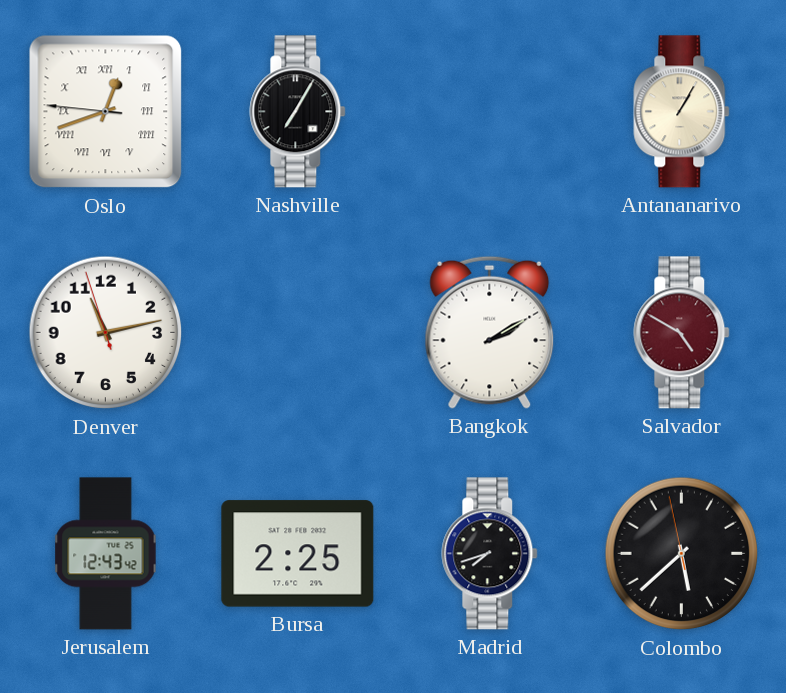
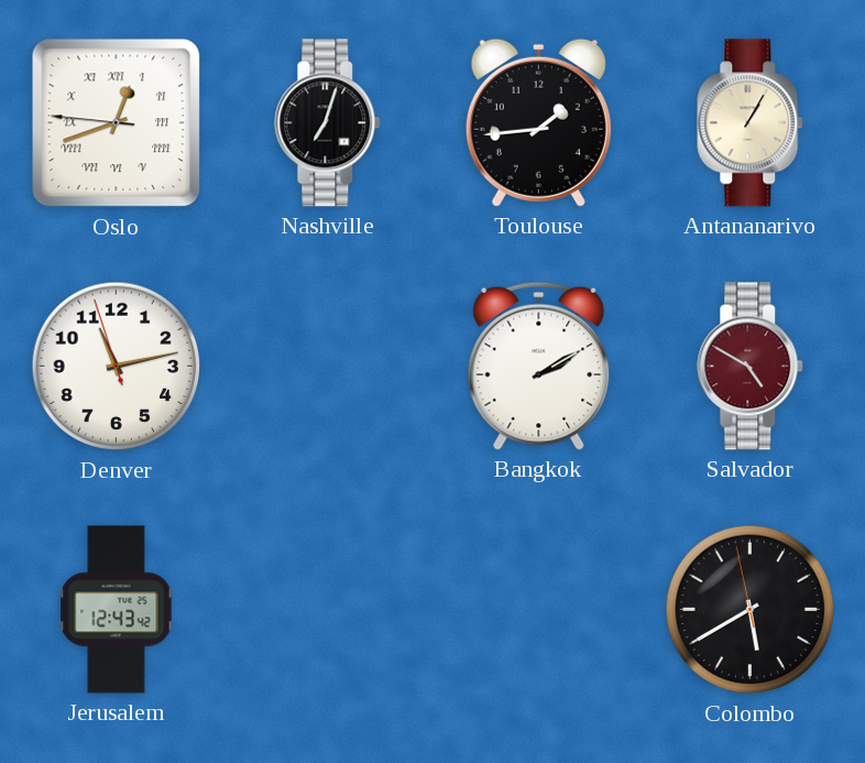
Nashville: 7:05 -> 7:03 (328, 123)
Toulouse: none -> 1:44 (538, 122)
Bursa: 2:25 -> none (298, 554)
Madrid: 7:42 -> none (490, 554)
Colombo: 5:37 -> 5:39 (751, 610)
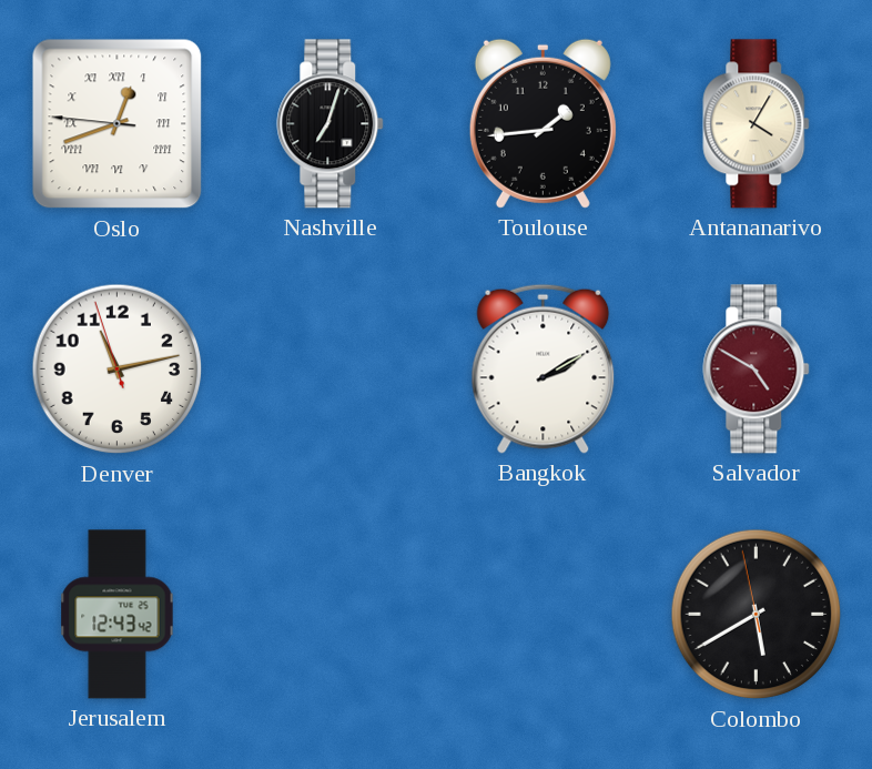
Antananarivo: 1:05 -> 4:05 (757, 124)
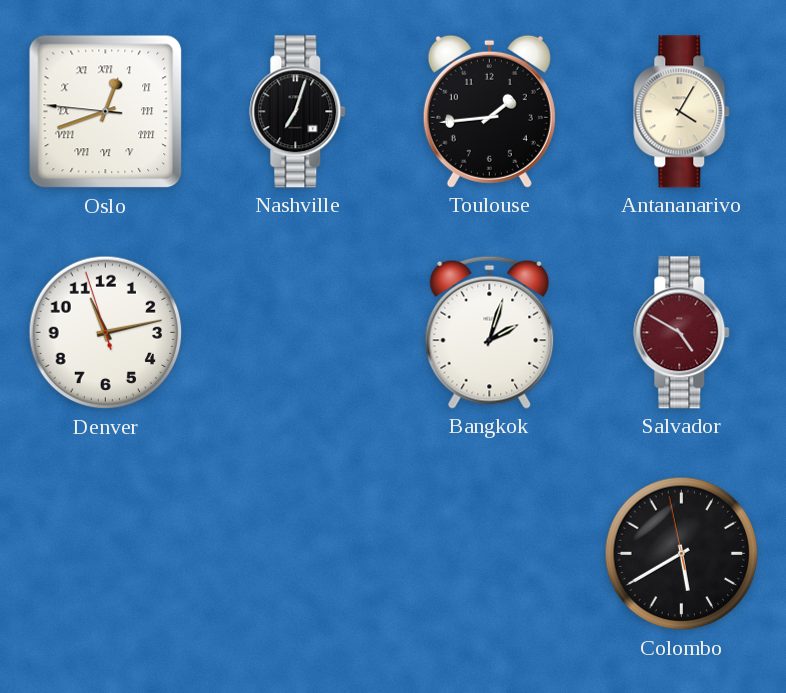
Bangkok: 2:10 -> 2:03 (490, 332)
Jerusalem: 12:43 -> none (118, 615)
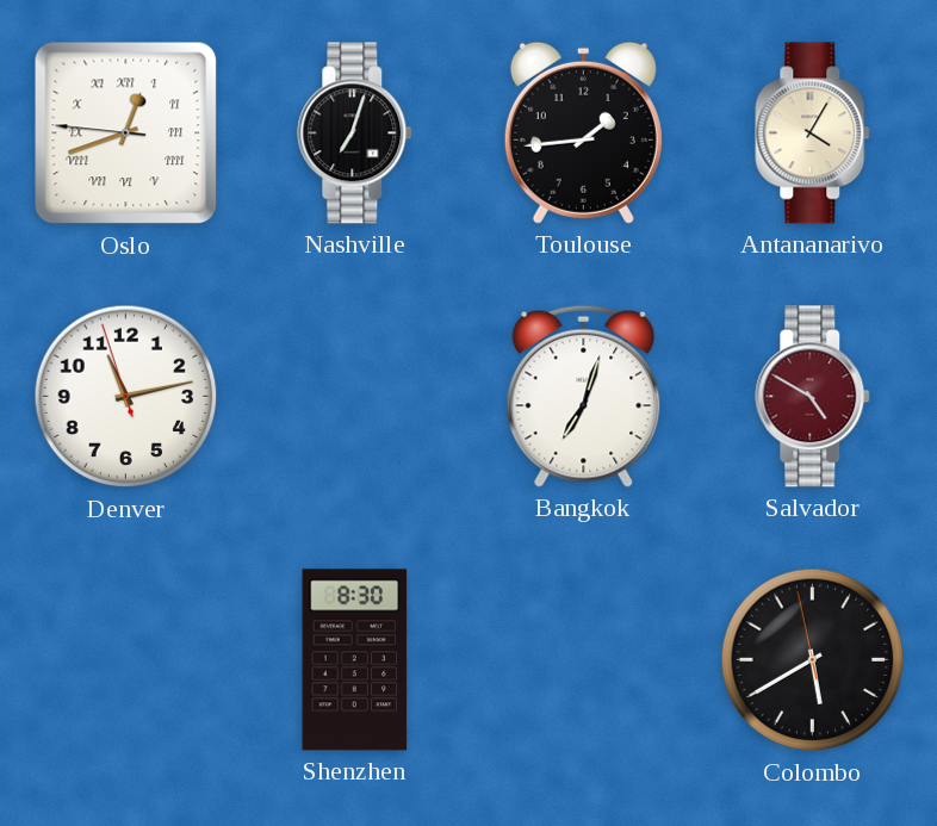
Bangkok: 2:03 -> 7:03 (584, 396)
Shenzhen: none -> 8:30 (355, 660)
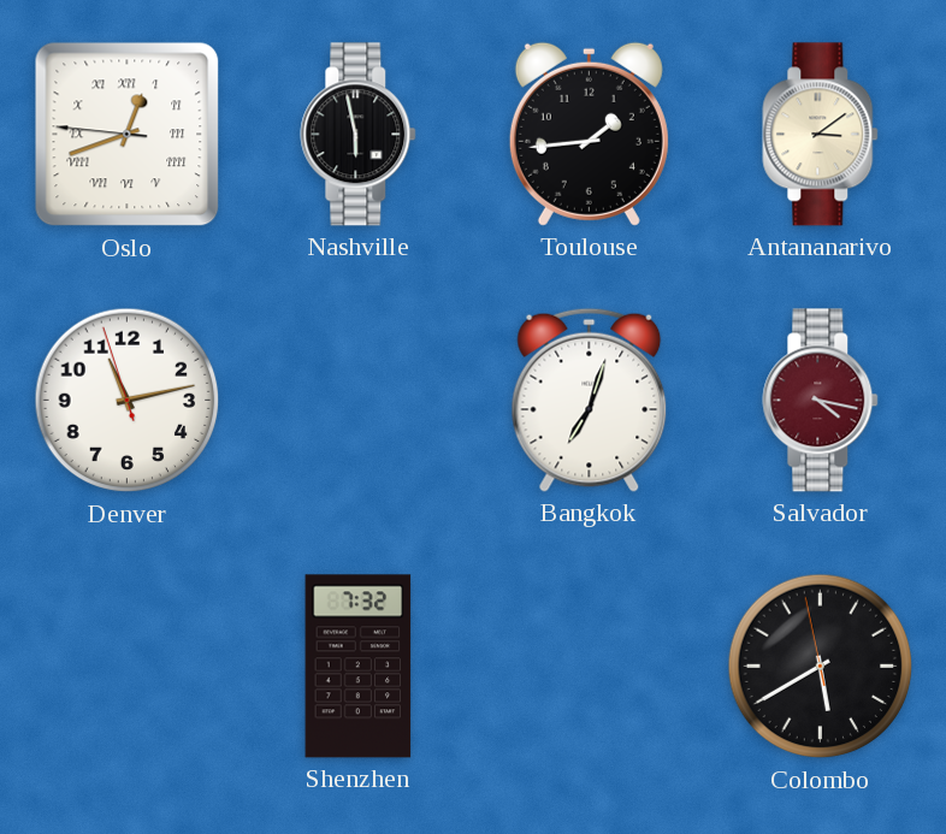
Nashville: 7:03 -> 5:58 (359, 135)
Antananarivo: 4:05 -> 3:09 (821, 135)
Salvador: 4:50 -> 4:17 (821, 401)
Shenzhen: 8:30 -> 7:32 (359, 667)
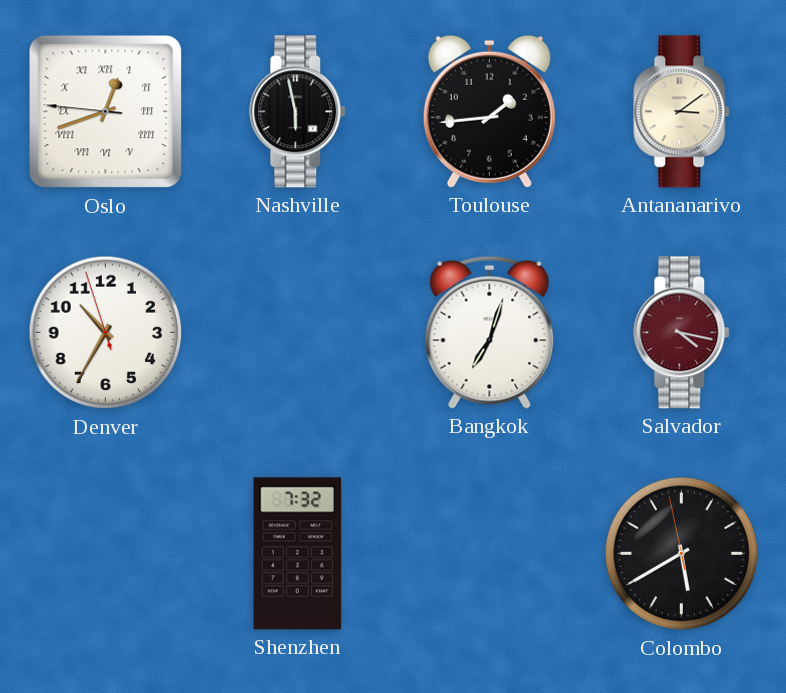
Denver: 11:12 -> 10:34 (106, 333)
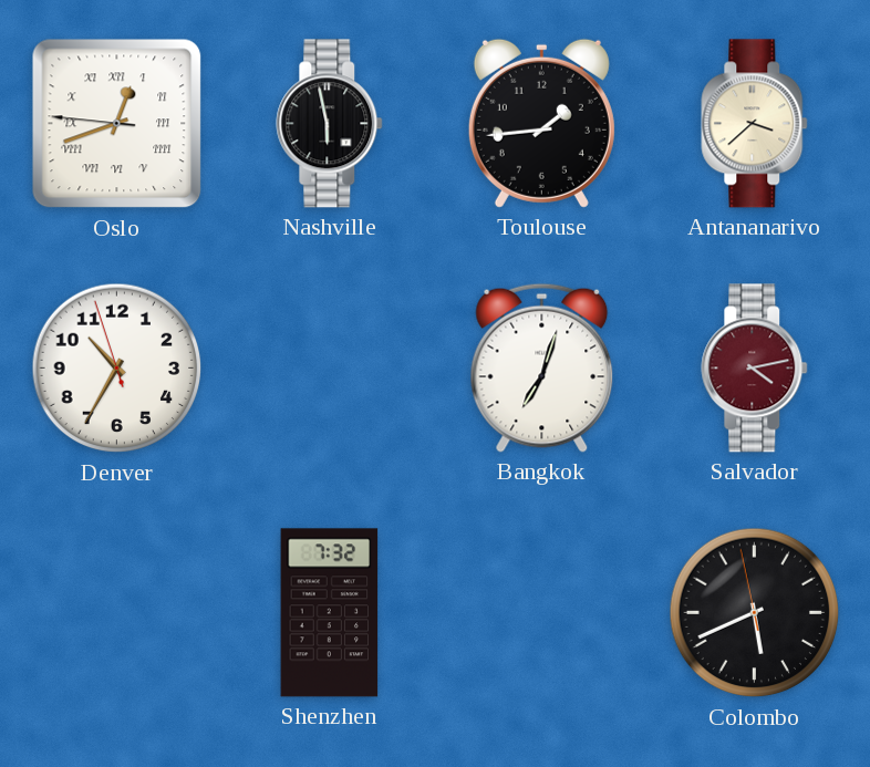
Antananarivo: 3:09 -> 3:38 (755, 124)
Salvador: 4:17 -> 4:13 (755, 369)
Colombo: 5:39 -> 5:40 (755, 613)
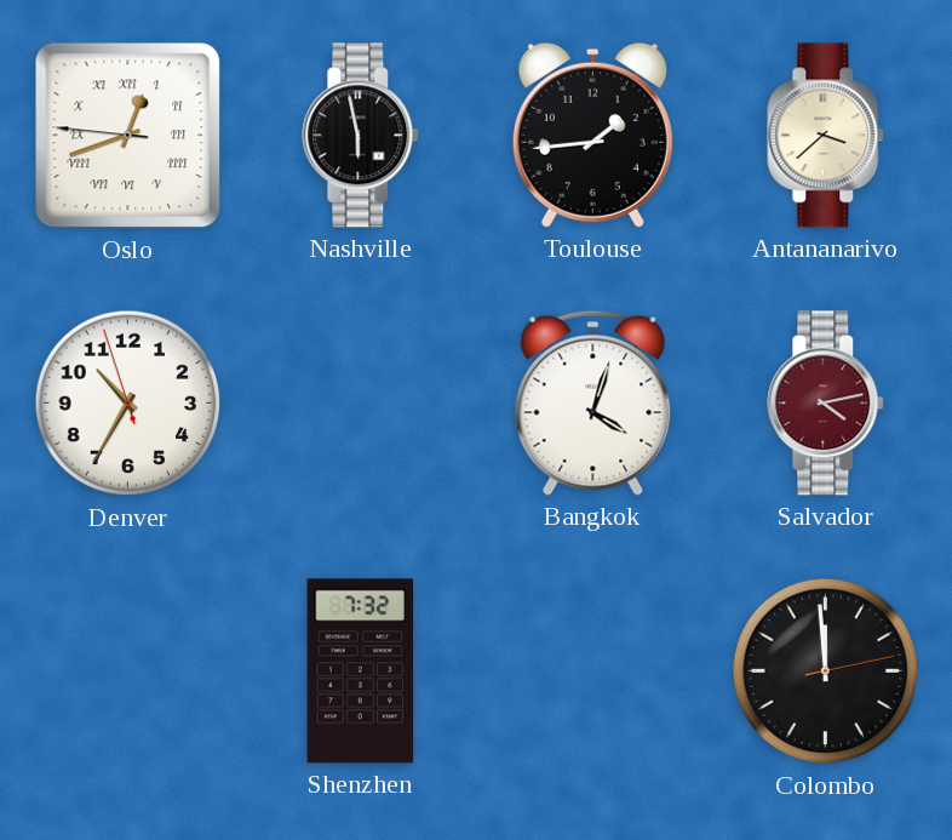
Bangkok: 7:03 -> 4:03 (593, 402)
Colombo: 5:40 -> 11:59 (826, 672)
